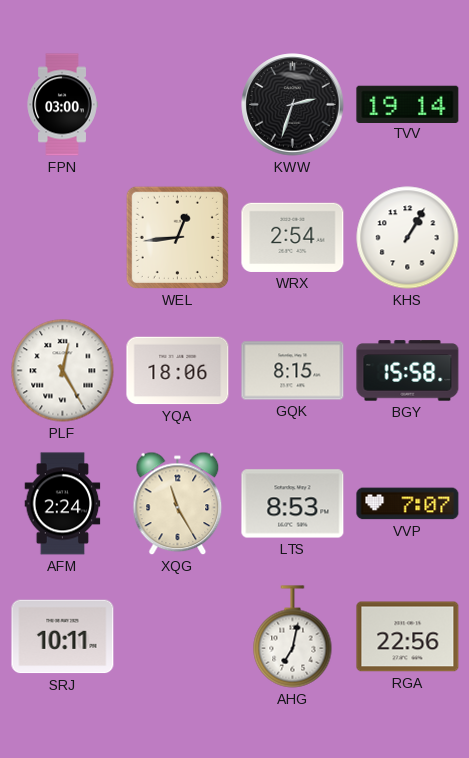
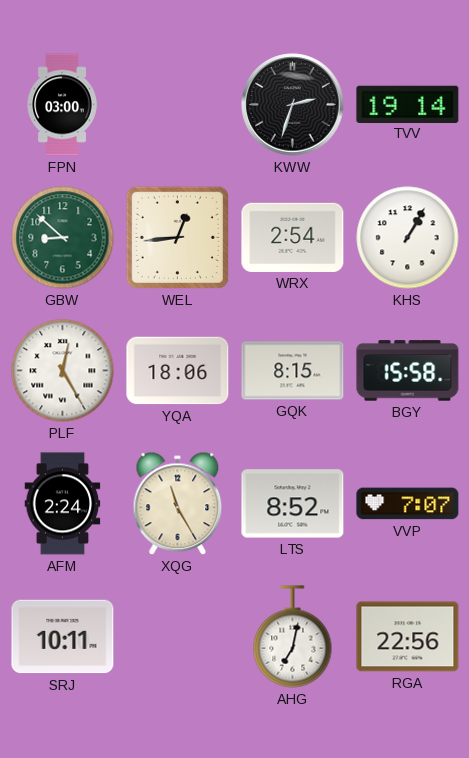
GBW: none -> 8:52 (63, 238)
LTS: 8:53 -> 8:52 (293, 504)
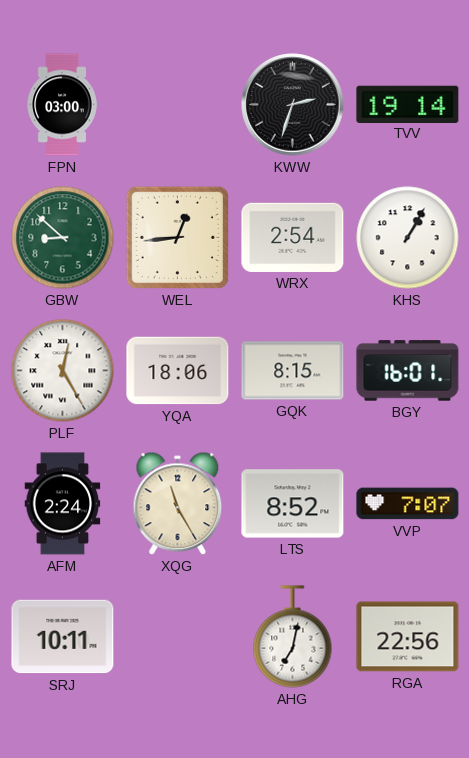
BGY: 15:58 -> 16:01 (408, 371)
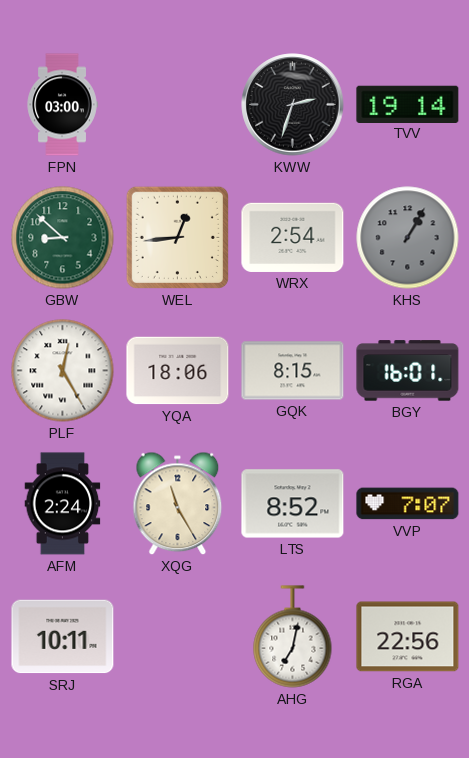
KHS dial: white -> grey (408, 238)
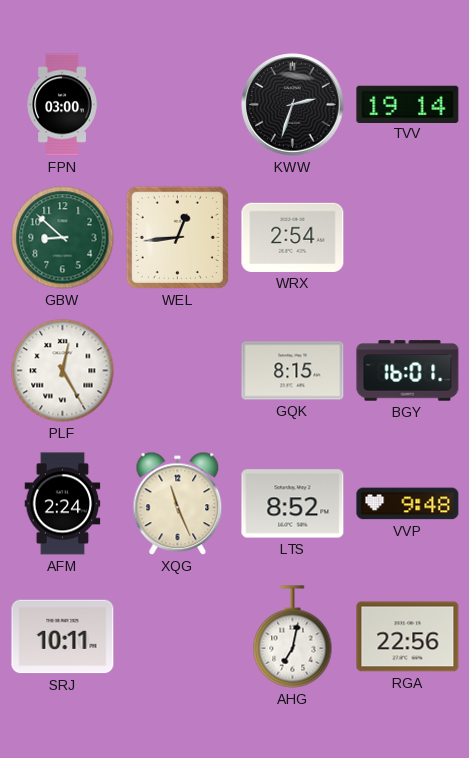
KHS: 1:05 -> none (408, 238)
YQA: 18:06 -> none (178, 371)
XQG: 11:25 -> 11:26 (178, 504)
VVP: 7:07 -> 9:48 (408, 504)
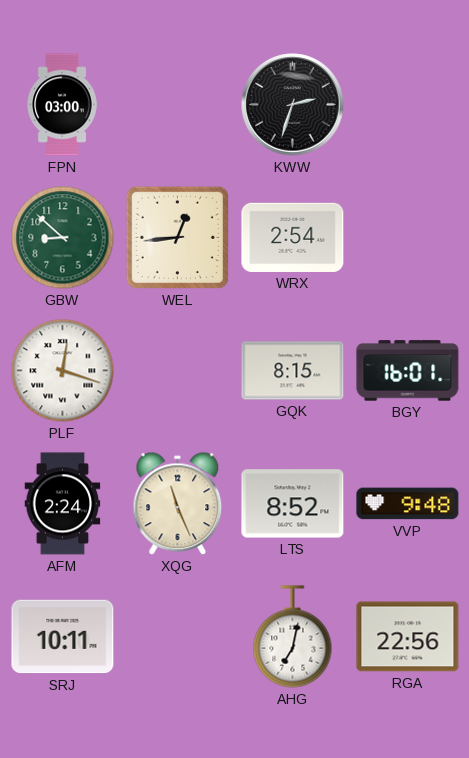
TVV: 19:14 -> none (408, 104)
PLF: 12:25 -> 12:18 (63, 371)
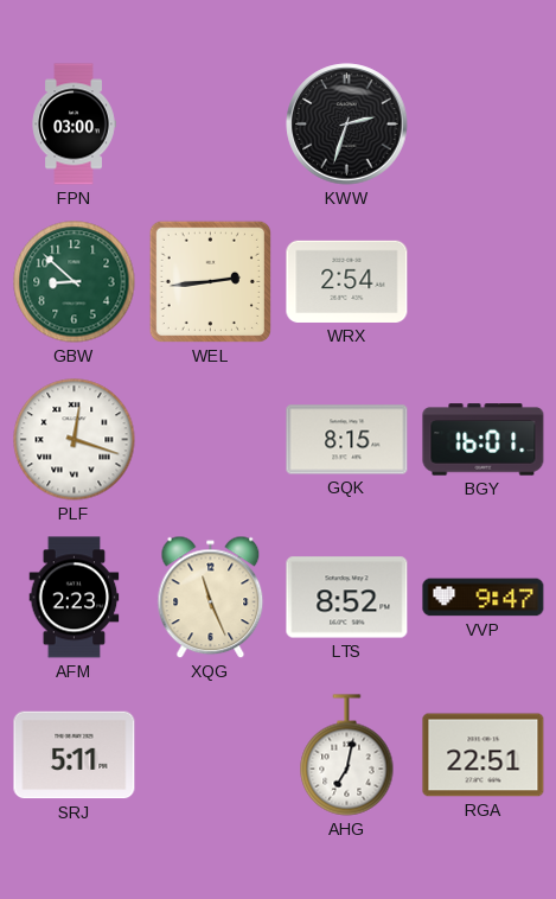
WEL: 12:44 -> 2:44 (210, 281)
AFM: 2:24 -> 2:23 (75, 598)
VVP: 9:48 -> 9:47 (484, 598)
SRJ: 10:11 -> 5:11 (75, 755)
RGA: 22:56 -> 22:51 (484, 755)
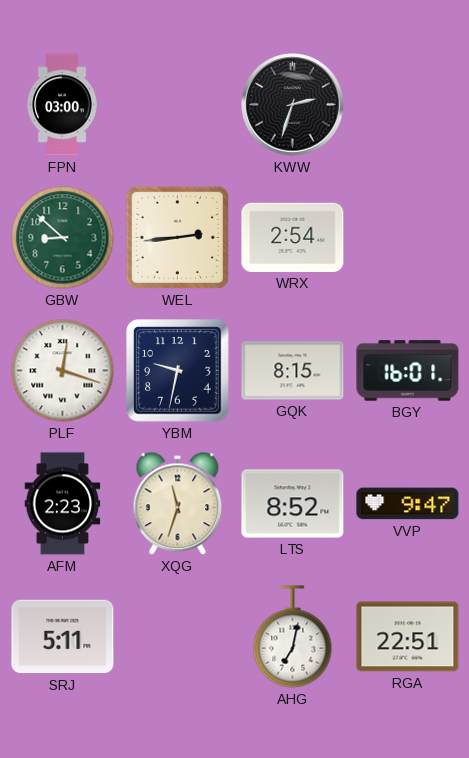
YBM: none -> 9:32 (178, 371)
XQG: 11:26 -> 11:33 (178, 504)
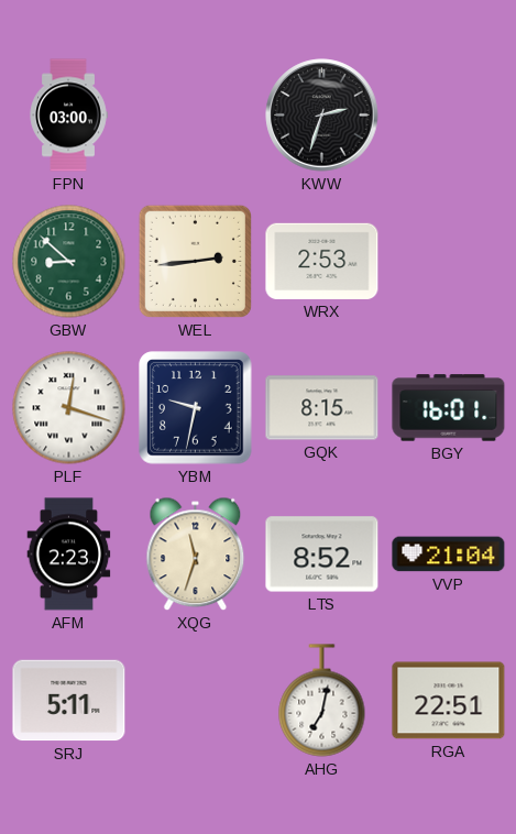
WRX: 2:54 -> 2:53 (322, 261)
VVP: 9:47 -> 21:04 (449, 555)
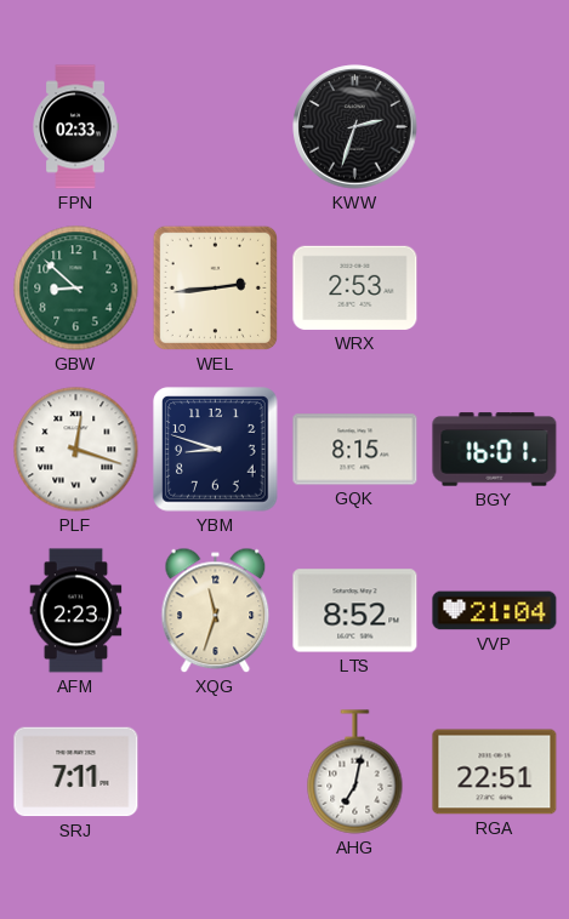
FPN: 03:00 -> 02:33 (75, 127)
YBM: 9:32 -> 8:48 (216, 450)
SRJ: 5:11 -> 7:11 (76, 772)
